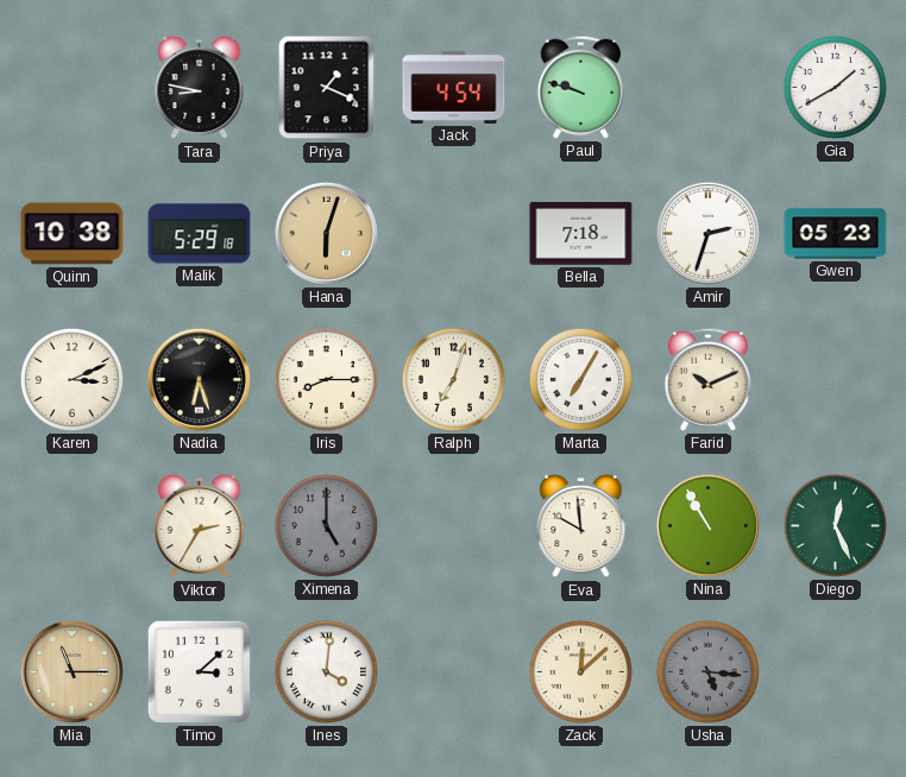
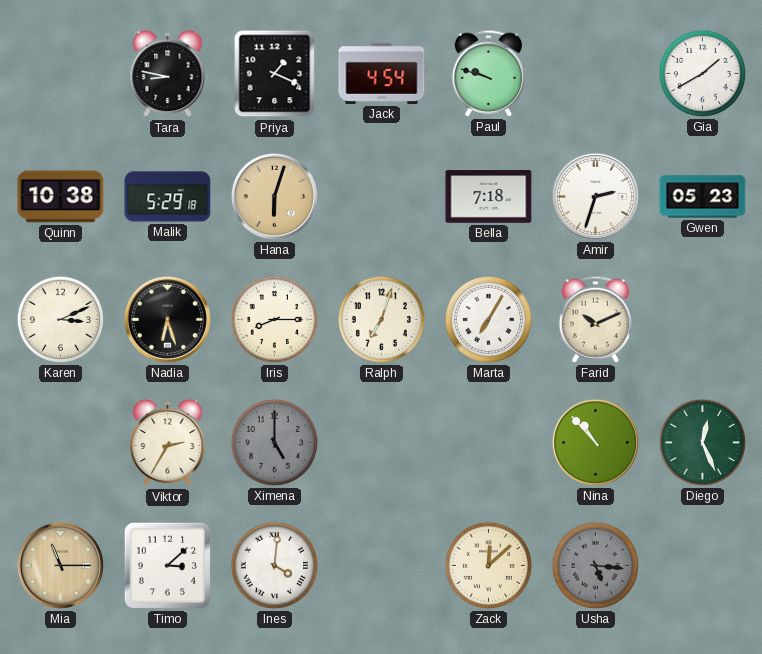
Eva: 9:59 -> none (581, 526)
Nina: 10:55 -> 10:53 (595, 442)
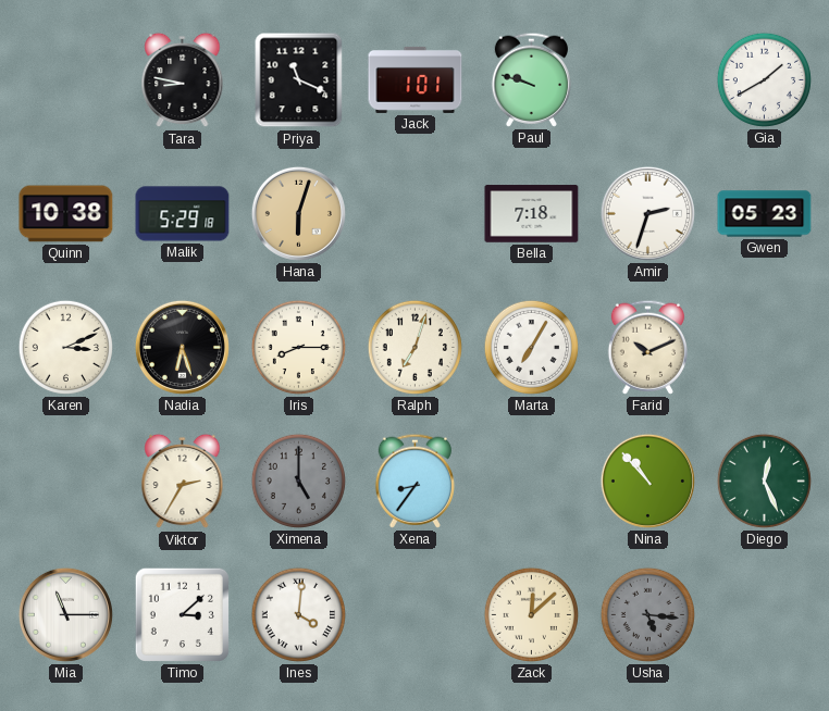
Priya: 1:19 -> 11:19 (299, 80)
Jack: 4:54 -> 1:01 (416, 79)
Xena: none -> 8:36 (414, 481)
Mia dial: champagne -> white (65, 614)
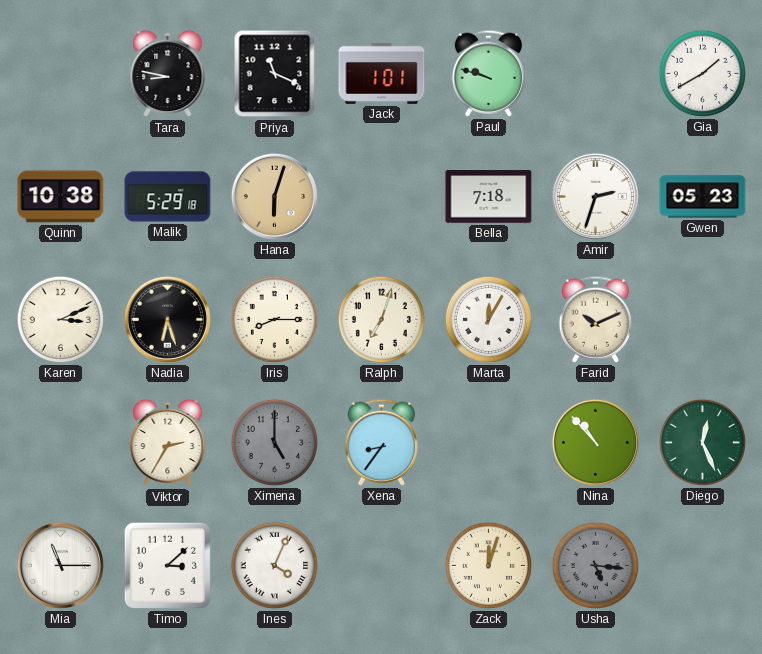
Marta: 7:05 -> 12:05 (488, 319)
Ines: 4:01 -> 4:04 (274, 565)
Zack: 12:08 -> 12:03 (488, 565)
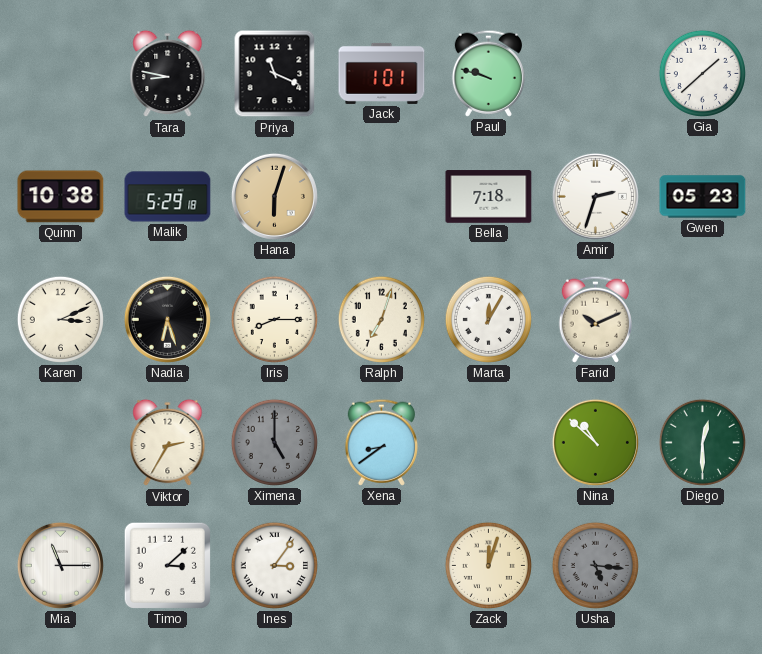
Gia: 1:40 -> 1:38 (702, 73)
Xena: 8:36 -> 8:39 (381, 442)
Nina: 10:53 -> 10:52 (595, 442)
Diego: 12:26 -> 12:30 (702, 442)
Ines: 4:04 -> 3:06 (274, 565)
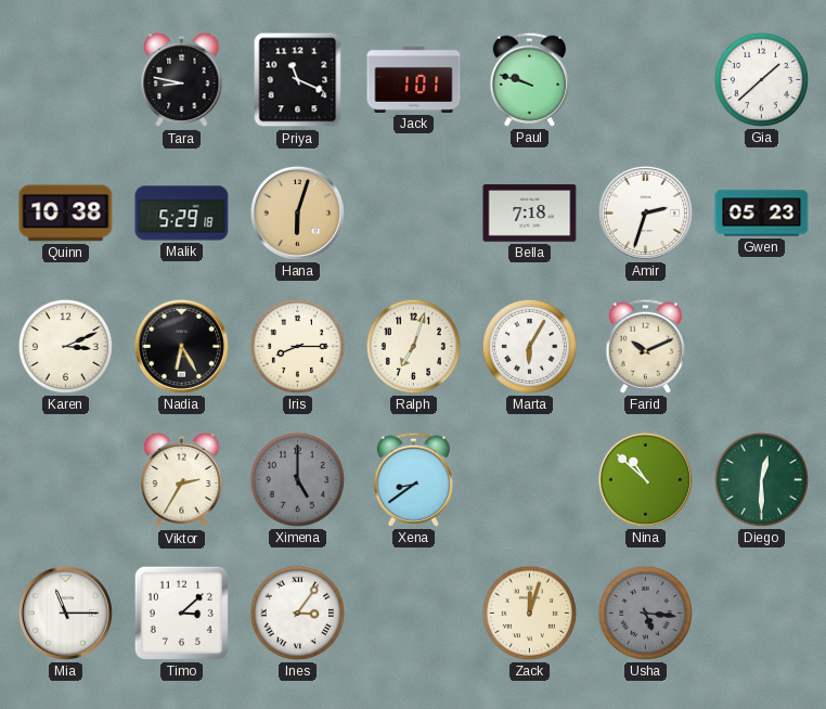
Nadia: 6:27 -> 6:25 (181, 346)
Marta: 12:05 -> 6:05 (529, 346)
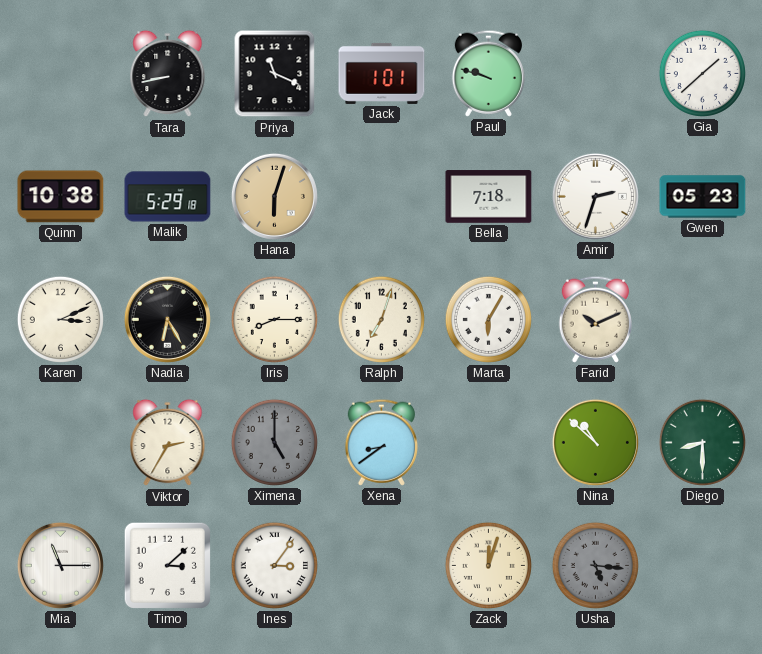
Tara: 8:47 -> 8:43 (168, 74)
Diego: 12:30 -> 8:30 (702, 442)
